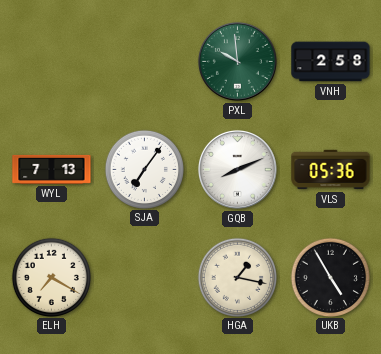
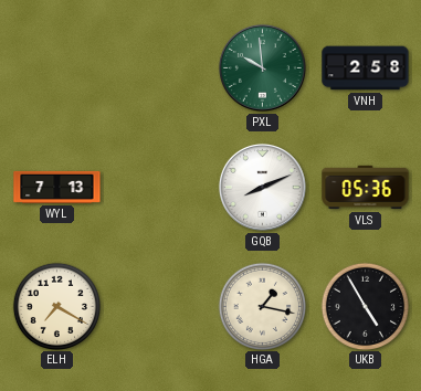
SJA: 7:06 -> none (144, 169)
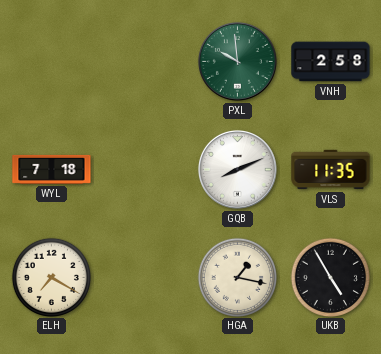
WYL: 7:13 -> 7:18 (52, 169)
VLS: 05:36 -> 11:35 (331, 170)
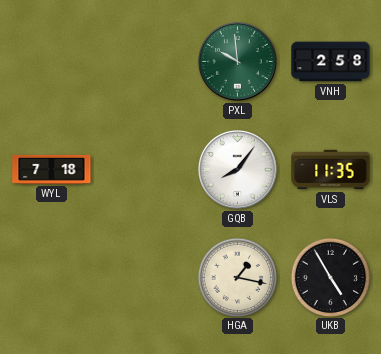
GQB: 8:11 -> 8:06 (237, 169)
ELH: 7:20 -> none (51, 277)
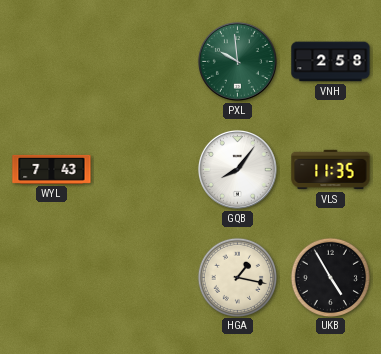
WYL: 7:18 -> 7:43 (52, 169)
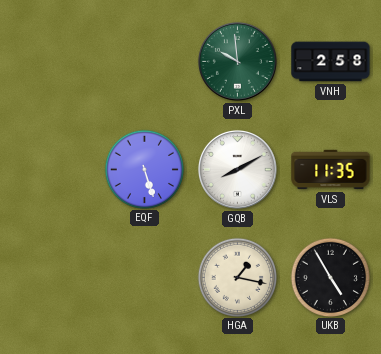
WYL: 7:43 -> none (52, 169)
EQF: none -> 5:27 (144, 169)
GQB: 8:06 -> 8:10 (237, 169)
